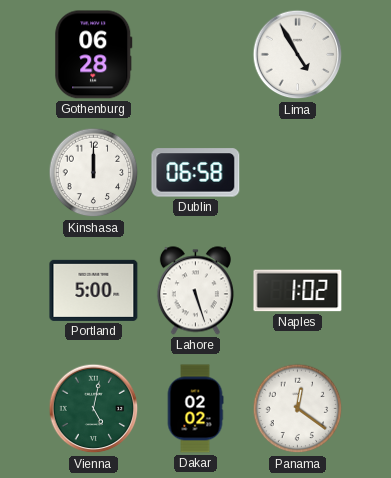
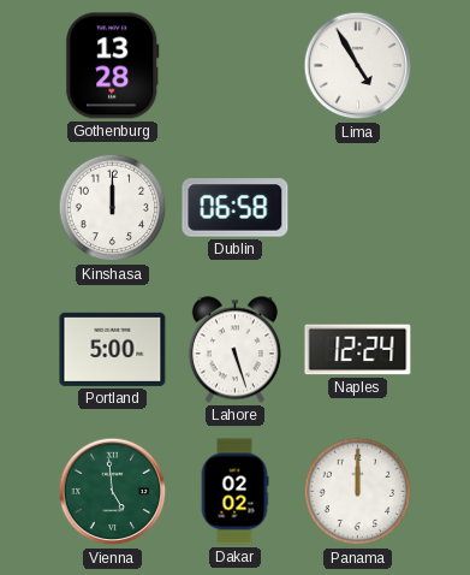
Gothenburg: 06:28 -> 13:28 (113, 66)
Naples: 1:02 -> 12:24 (358, 350)
Vienna: 5:02 -> 4:59 (113, 492)
Panama: 12:21 -> 12:00 (358, 492)
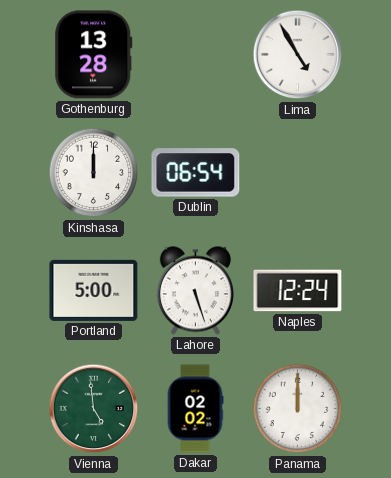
Dublin: 06:58 -> 06:54 (196, 173)
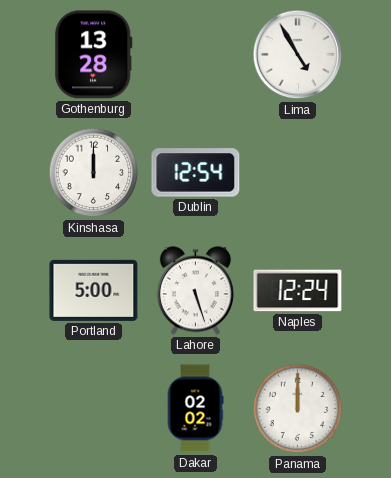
Dublin: 06:54 -> 12:54 (196, 173)
Vienna: 4:59 -> none (94, 409)
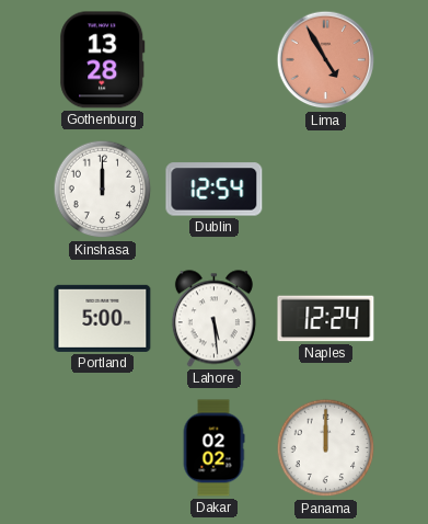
Lima dial: white -> salmon (326, 60)
Lahore: 5:27 -> 5:29 (213, 319)
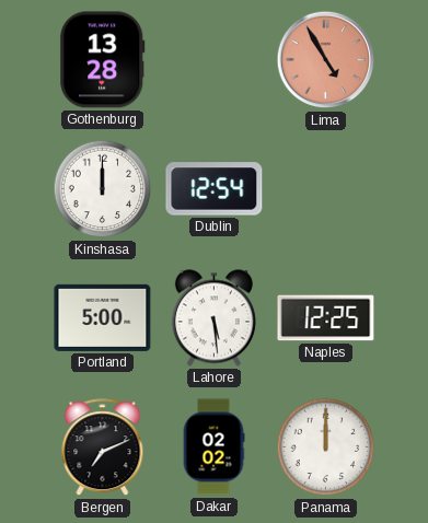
Naples: 12:24 -> 12:25 (326, 318)
Bergen: none -> 7:11 (103, 448)
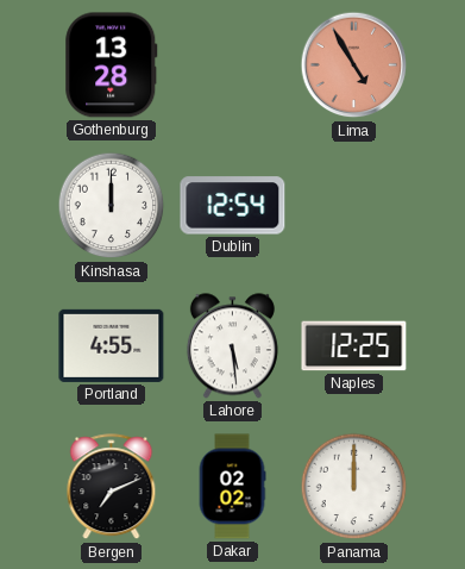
Portland: 5:00 -> 4:55 (112, 345)
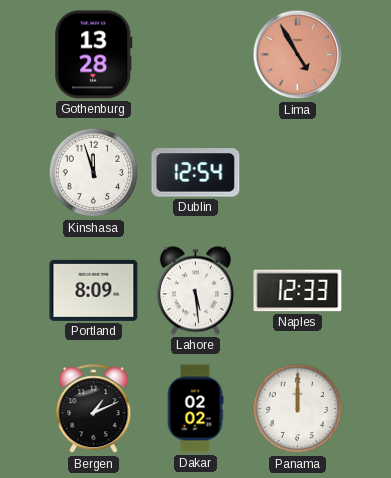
Kinshasa: 12:00 -> 11:57 (94, 173)
Portland: 4:55 -> 8:09 (94, 290)
Naples: 12:25 -> 12:33 (298, 291)
Bergen: 7:11 -> 1:11 (94, 409)
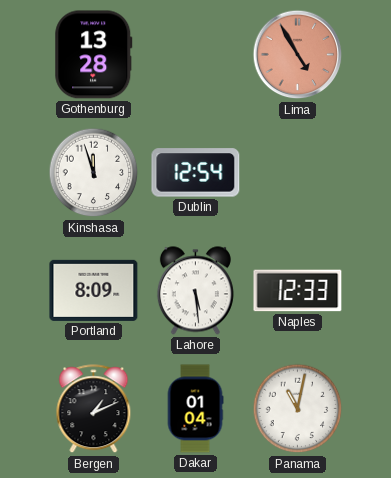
Dakar: 02:02 -> 01:04 (195, 409)
Panama: 12:00 -> 11:02 (298, 409)
